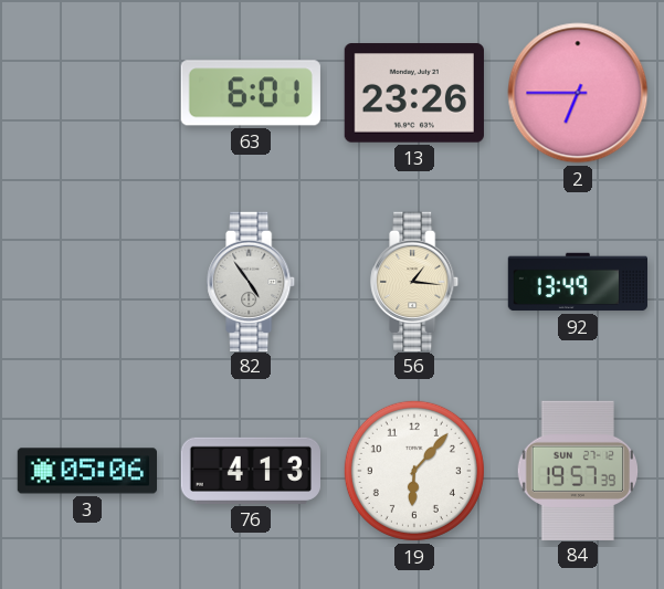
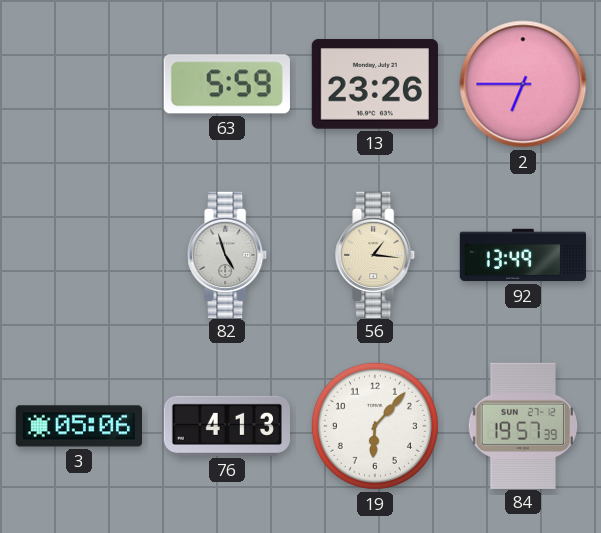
63: 6:01 -> 5:59 (227, 84)
82: 4:54 -> 4:57 (228, 254)
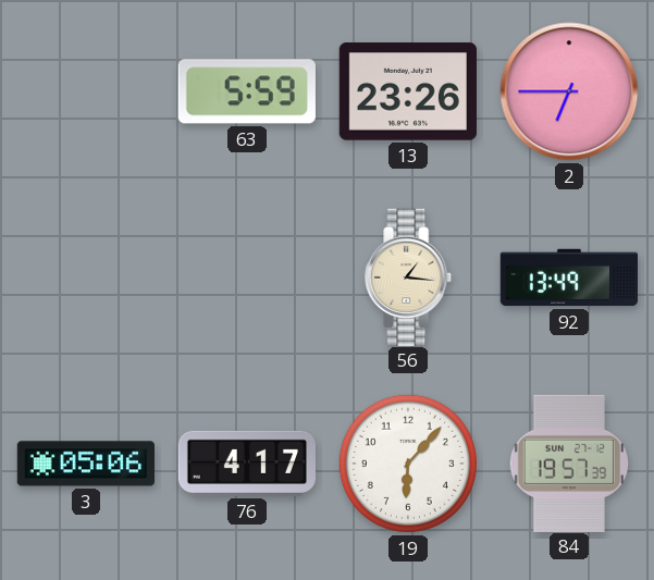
82: 4:57 -> none (228, 254)
76: 4:13 -> 4:17 (246, 464)
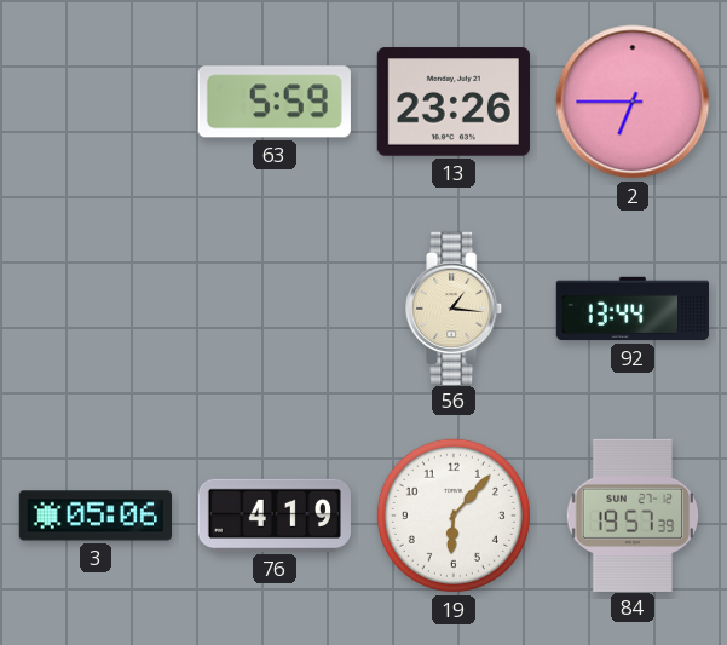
92: 13:49 -> 13:44 (631, 309)
76: 4:17 -> 4:19 (273, 516)
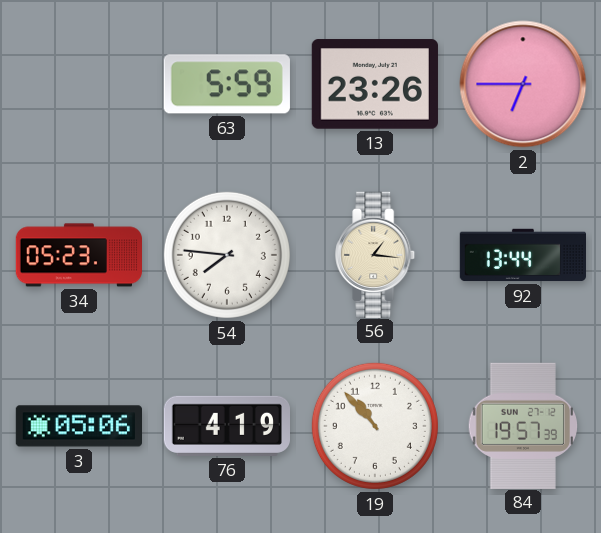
34: none -> 05:23 (78, 255)
54: none -> 7:46 (227, 255)
19: 6:07 -> 10:53 (375, 426)
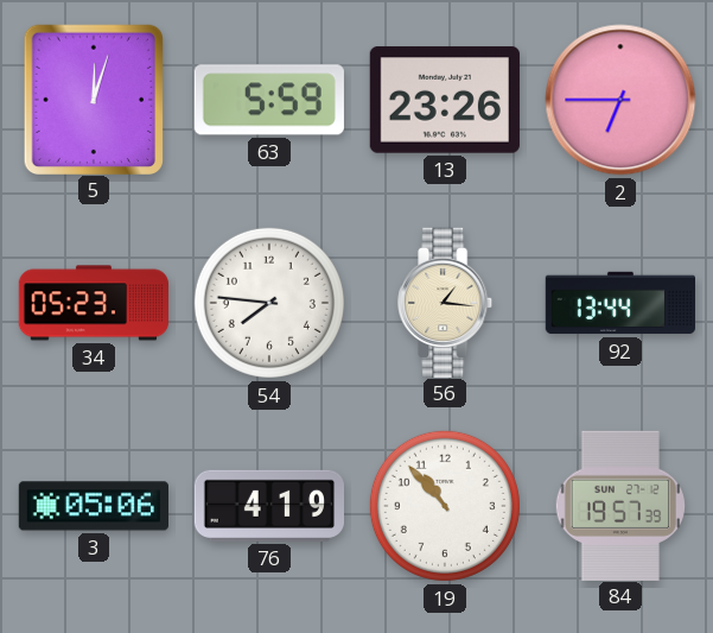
5: none -> 12:03 (93, 99)
